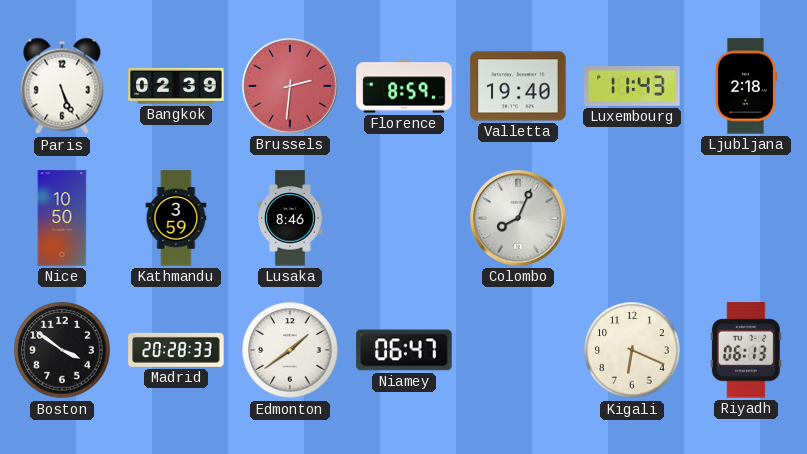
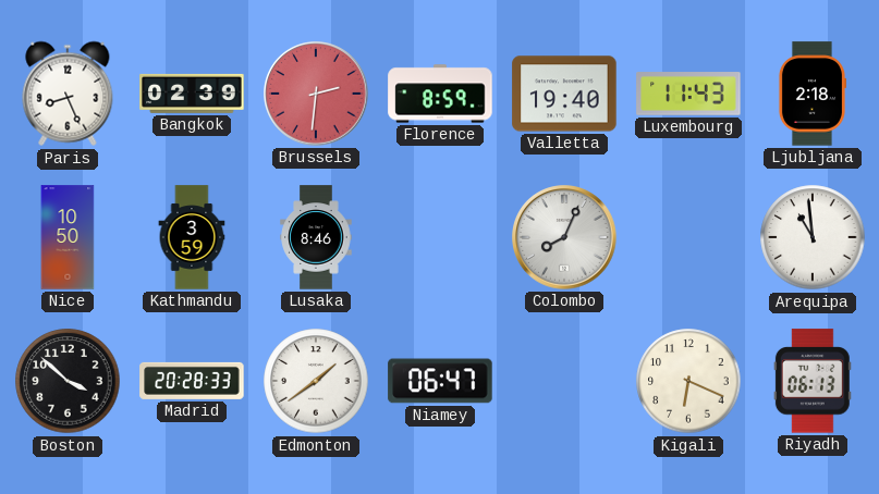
Paris: 5:26 -> 8:26 (68, 94)
Arequipa: none -> 10:59 (813, 237)
Boston: 3:51 -> 3:52 (68, 381)
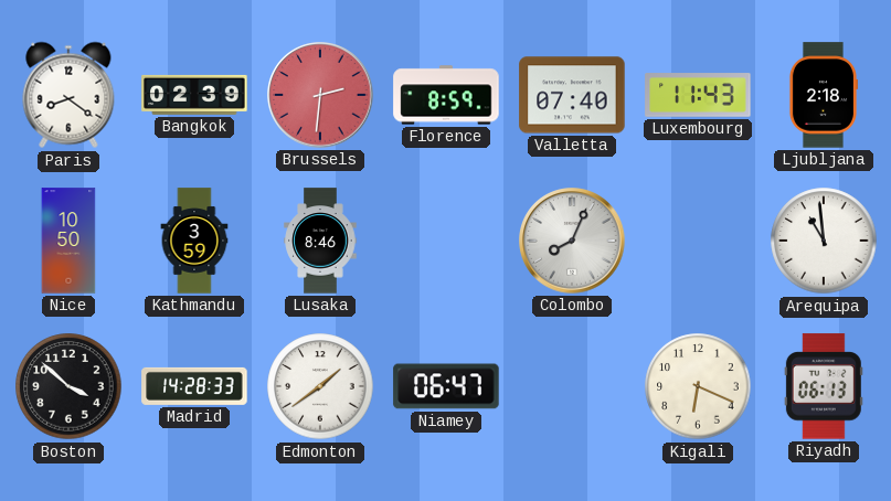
Paris: 8:26 -> 8:21 (68, 95)
Valletta: 19:40 -> 07:40 (572, 95)
Madrid: 20:28 -> 14:28 (194, 386)
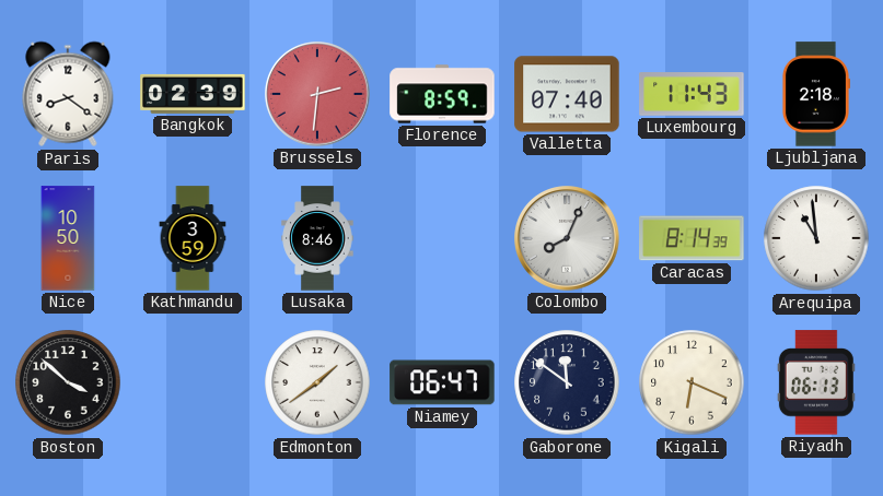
Caracas: none -> 8:14 (692, 238)
Madrid: 14:28 -> none (194, 386)
Gaborone: none -> 11:51 (567, 382)
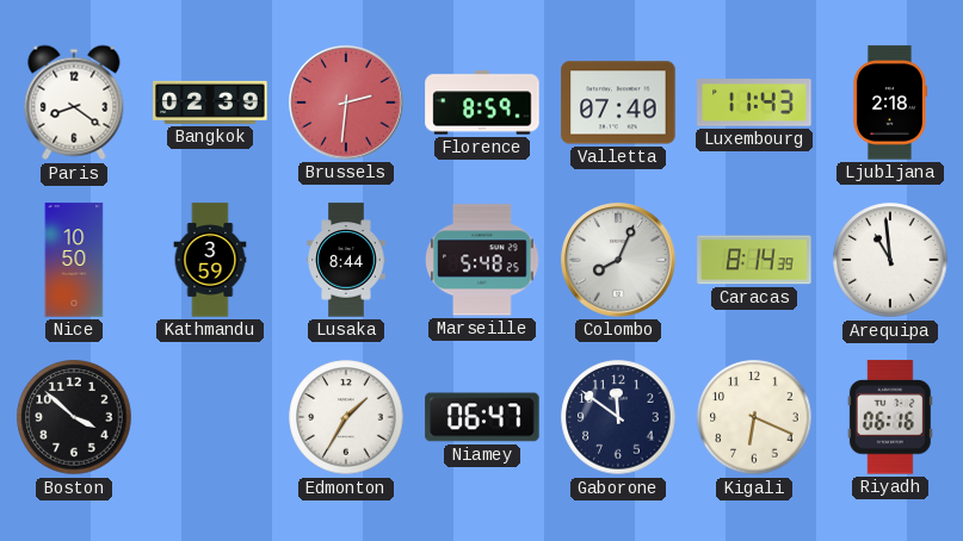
Lusaka: 8:46 -> 8:44 (346, 260)
Marseille: none -> 5:48 (482, 260)
Edmonton: 1:39 -> 1:35 (346, 417)
Riyadh: 06:13 -> 06:16 (890, 417)
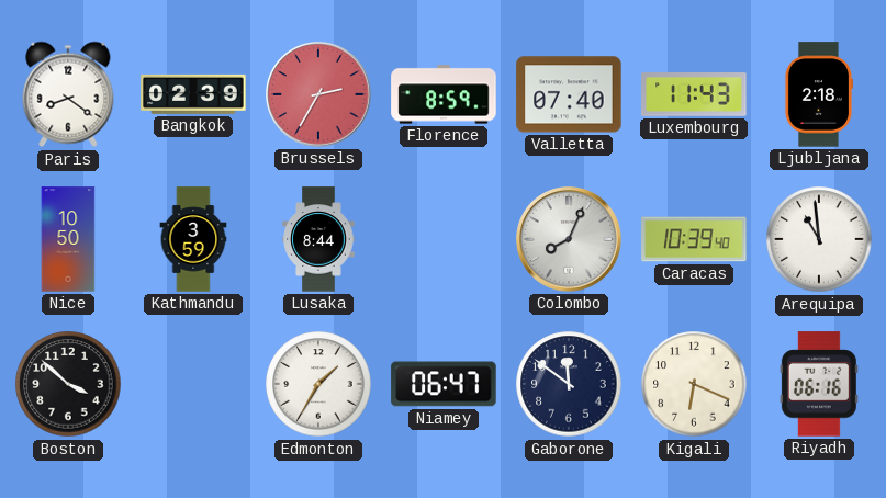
Brussels: 2:31 -> 2:35 (318, 94)
Marseille: 5:48 -> none (482, 260)
Caracas: 8:14 -> 10:39 (694, 239)
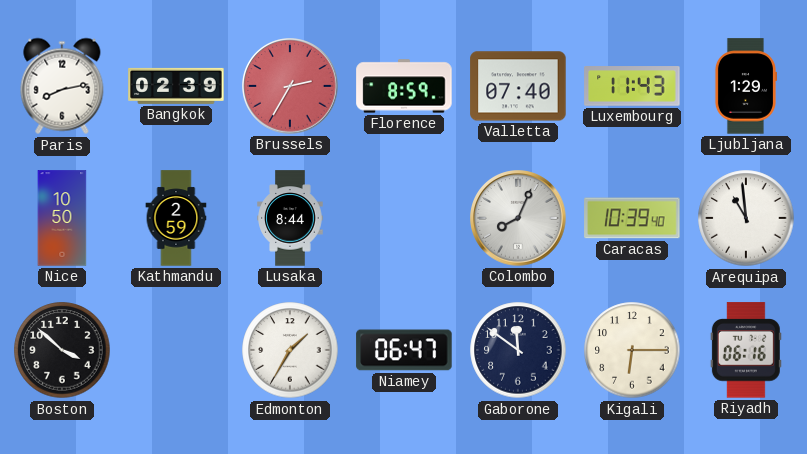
Paris: 8:21 -> 8:13 (62, 86)
Ljubljana: 2:18 -> 1:29 (745, 86)
Kathmandu: 3:59 -> 2:59 (176, 218)
Kigali: 6:19 -> 6:15 (632, 350)
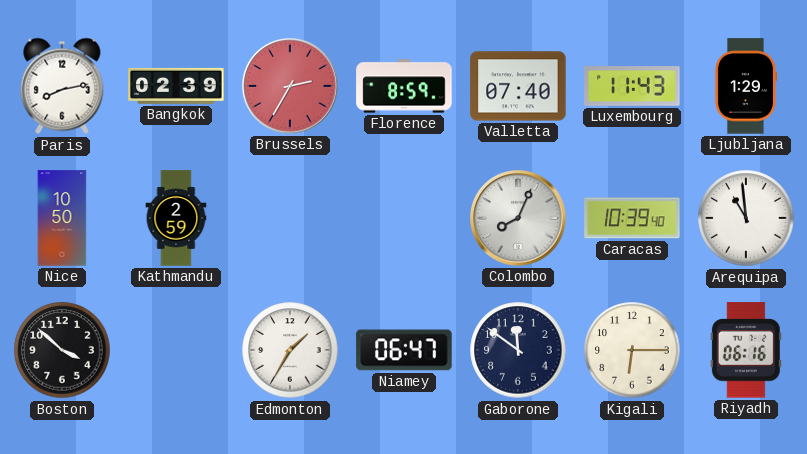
Lusaka: 8:44 -> none (290, 218)
